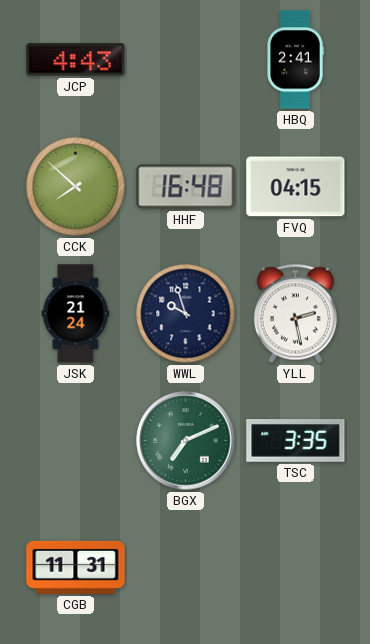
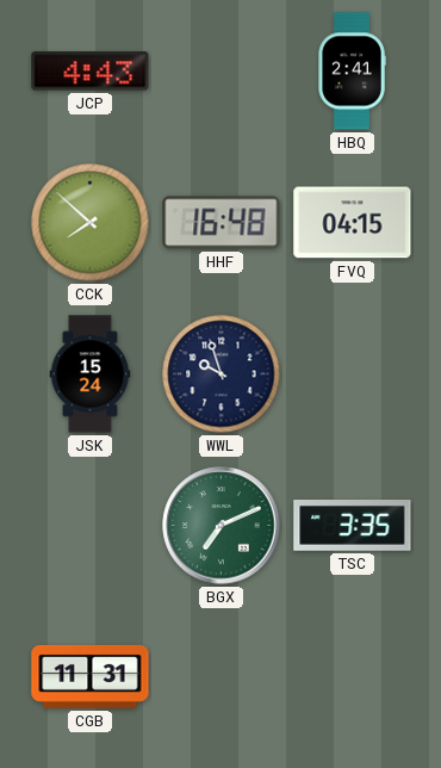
JSK: 21:24 -> 15:24 (91, 374)
YLL: 2:28 -> none (295, 314)
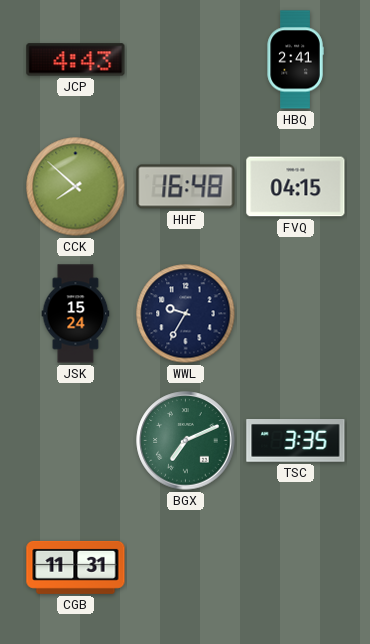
WWL: 9:57 -> 9:35 (186, 314)
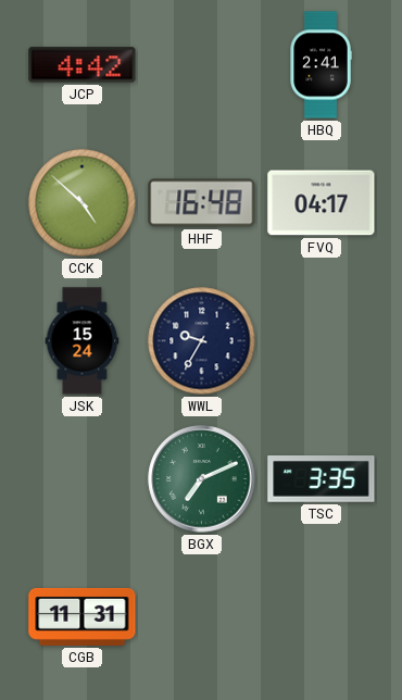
JCP: 4:43 -> 4:42 (83, 65)
CCK: 7:52 -> 4:52 (83, 203)
FVQ: 04:15 -> 04:17 (322, 203)
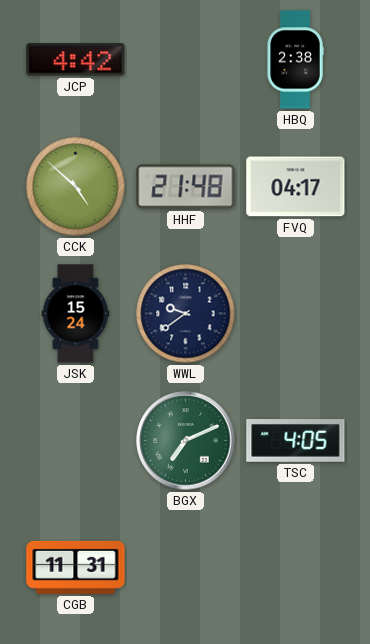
HBQ: 2:41 -> 2:38 (295, 60)
HHF: 16:48 -> 21:48 (186, 187)
WWL: 9:35 -> 9:39 (186, 314)
TSC: 3:35 -> 4:05 (296, 441)
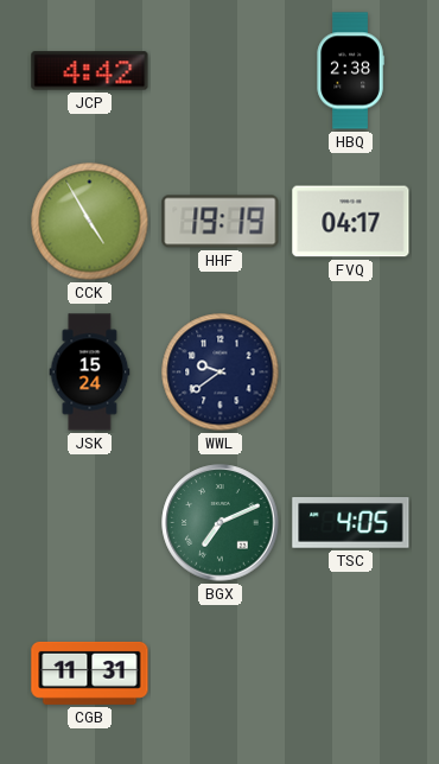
CCK: 4:52 -> 4:55 (90, 222)
HHF: 21:48 -> 19:19 (221, 222)
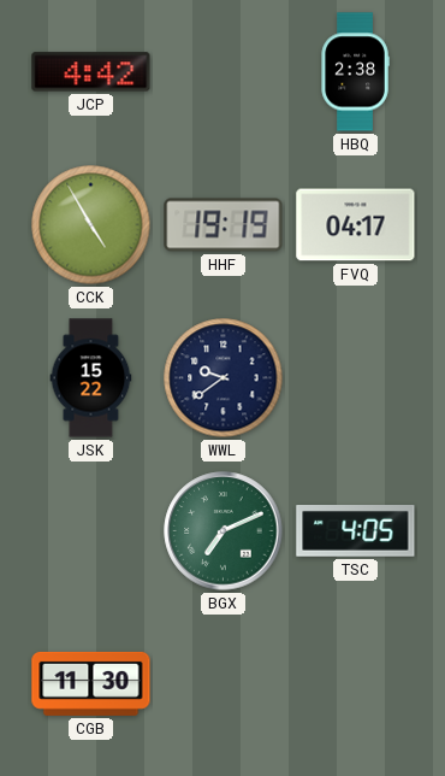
JSK: 15:24 -> 15:22 (91, 378)
CGB: 11:31 -> 11:30 (91, 683)
